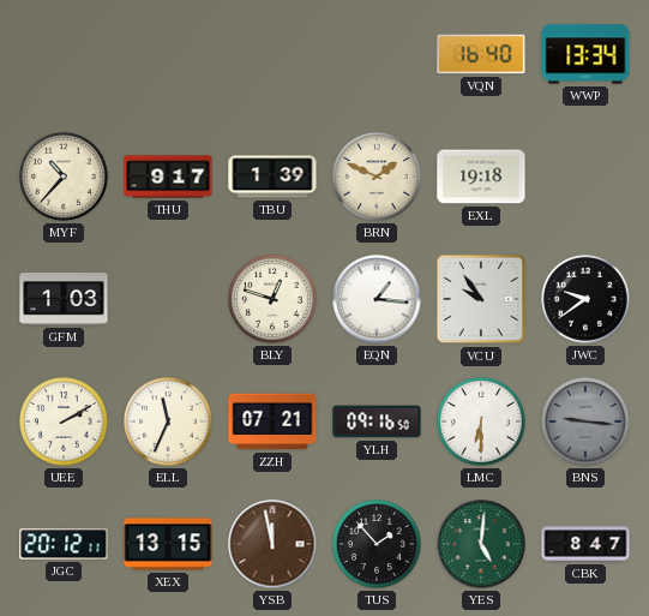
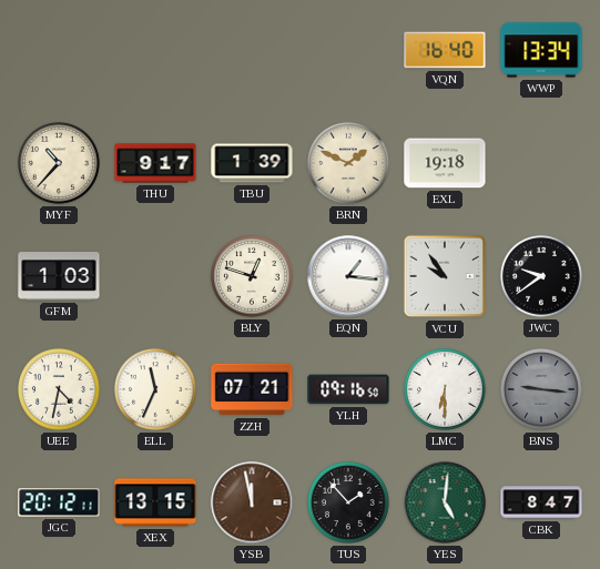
UEE: 2:10 -> 4:32 (60, 390)
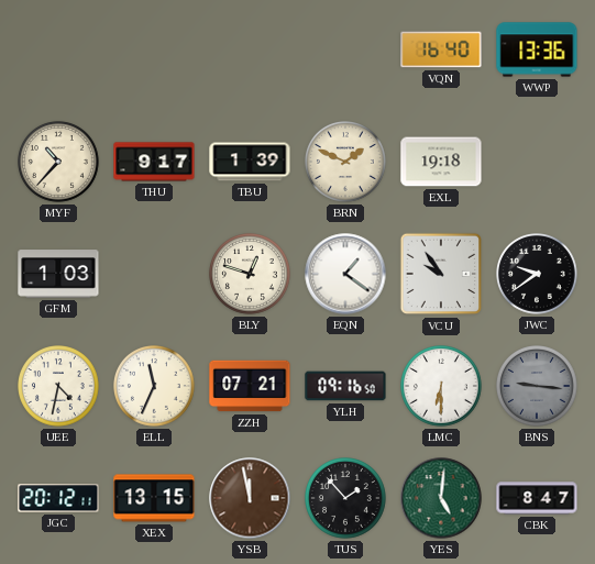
WWP: 13:34 -> 13:36 (537, 49)
EQN: 1:16 -> 1:21 (345, 274)
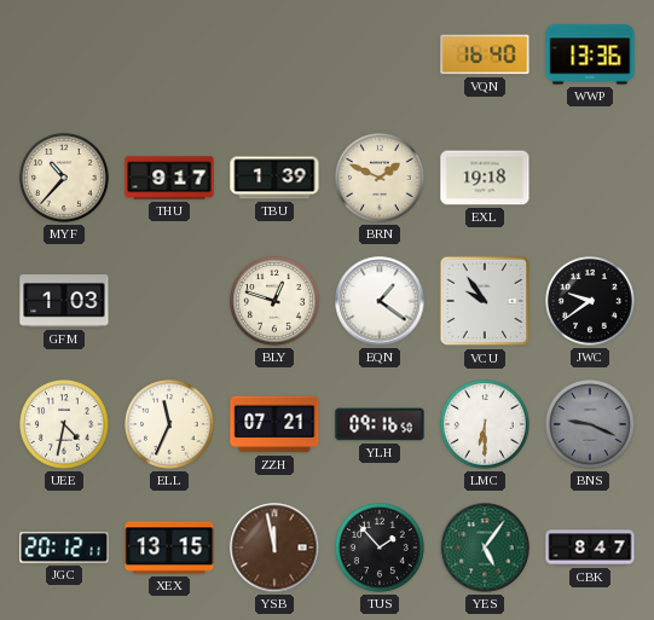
BNS: 9:16 -> 9:19 (591, 425)
YES: 5:01 -> 5:06 (485, 547)
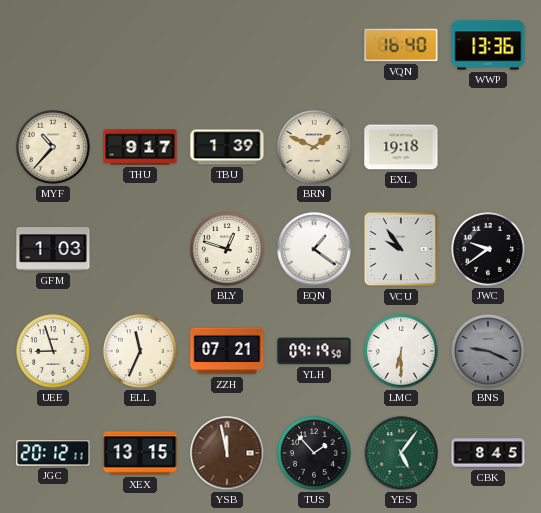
UEE: 4:32 -> 8:57 (54, 352)
YLH: 09:16 -> 09:19 (314, 351)
CBK: 8:47 -> 8:45 (488, 453)
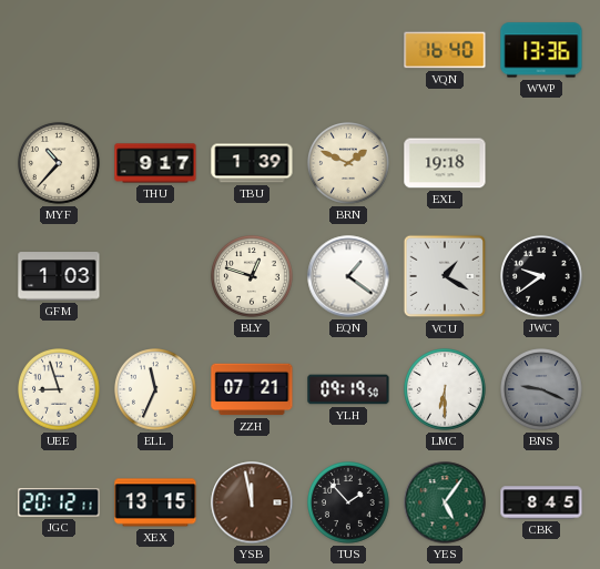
VCU: 9:54 -> 1:20 (445, 276)
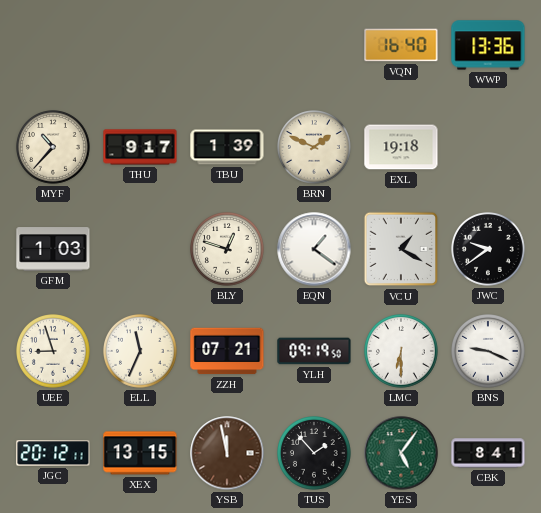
BNS dial: grey -> white (489, 352)
CBK: 8:45 -> 8:41 (488, 453)
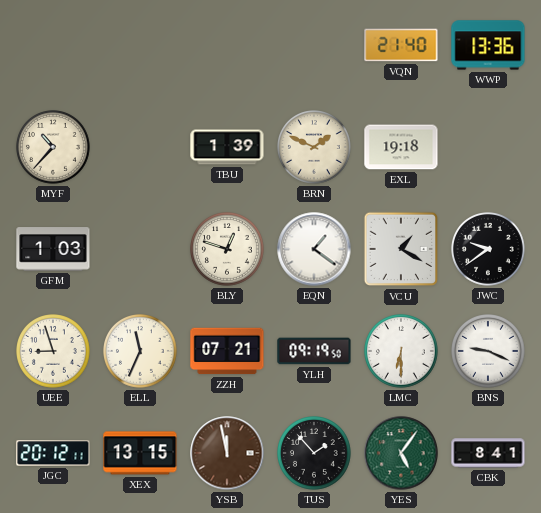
VQN: 16:40 -> 21:40 (401, 45)
THU: 9:17 -> none (140, 147)
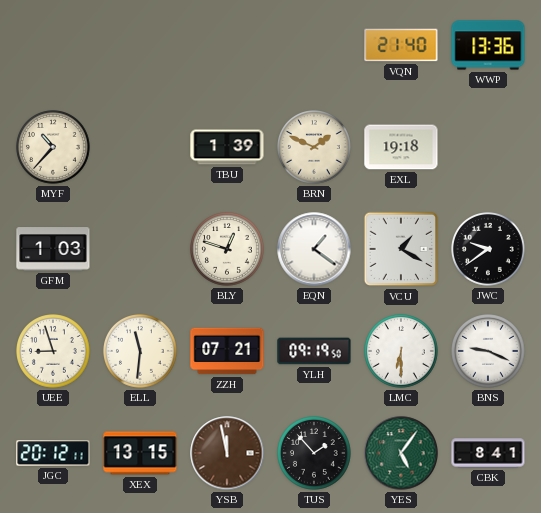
ELL: 11:34 -> 11:31 (141, 352)
